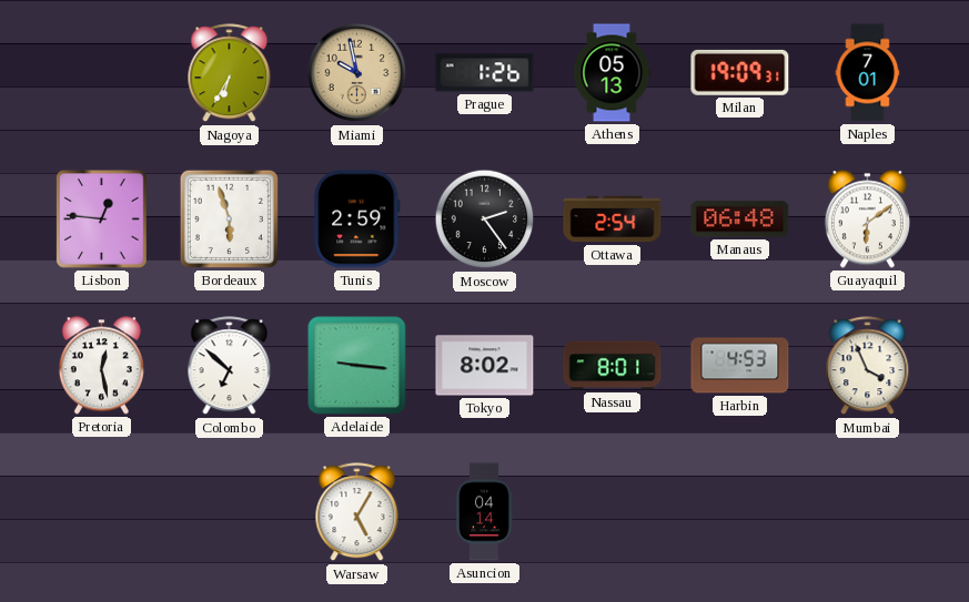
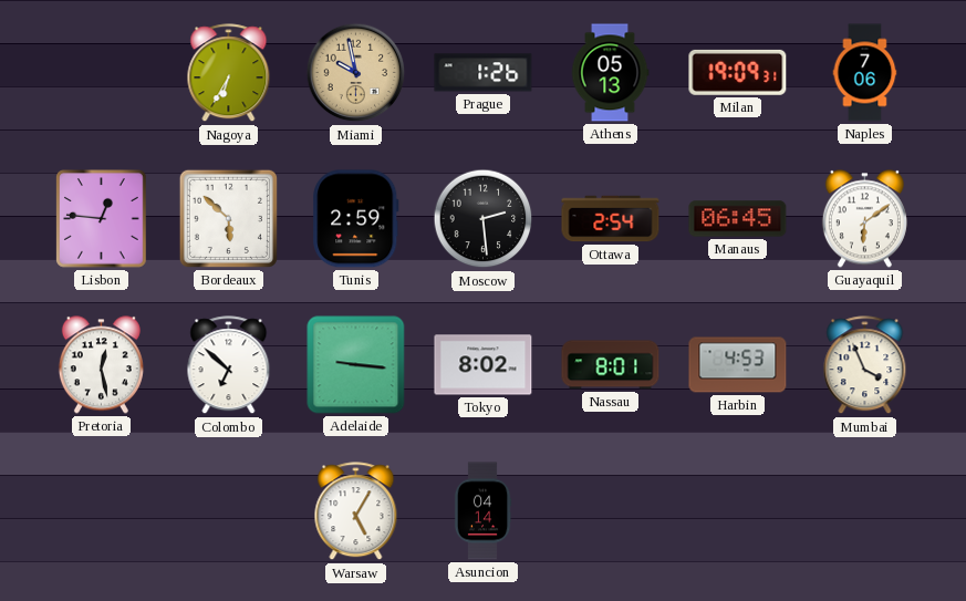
Naples: 7:01 -> 7:06 (865, 73)
Bordeaux: 5:57 -> 5:52 (228, 218)
Moscow: 2:24 -> 2:29 (484, 219)
Manaus: 06:48 -> 06:45 (738, 219)
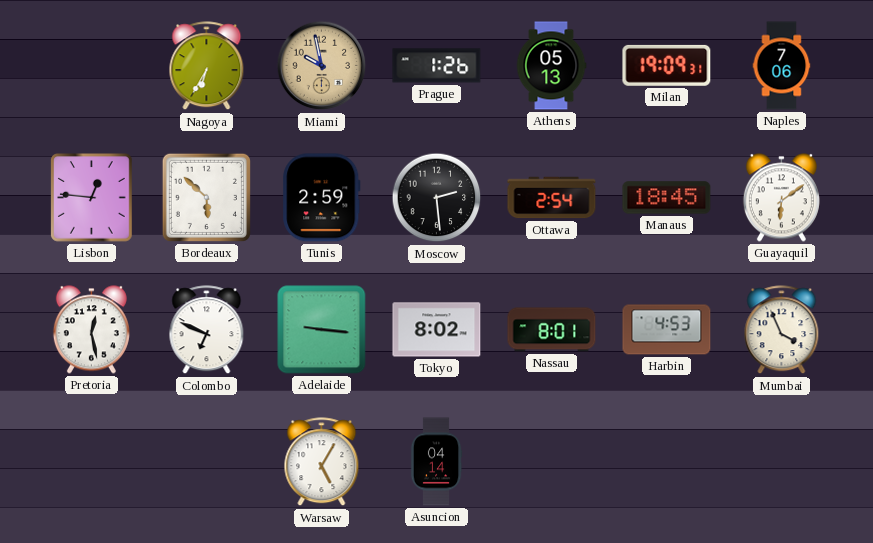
Manaus: 06:45 -> 18:45 (667, 198)
Colombo: 6:52 -> 6:49 (207, 330)
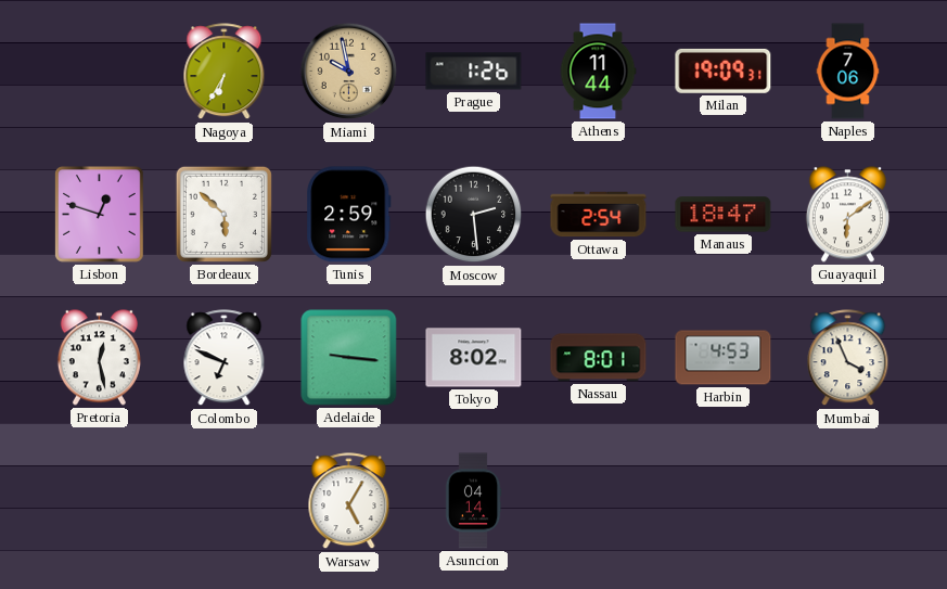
Athens: 05:13 -> 11:44 (598, 72)
Lisbon: 12:46 -> 12:48 (100, 215)
Manaus: 18:45 -> 18:47 (724, 215)
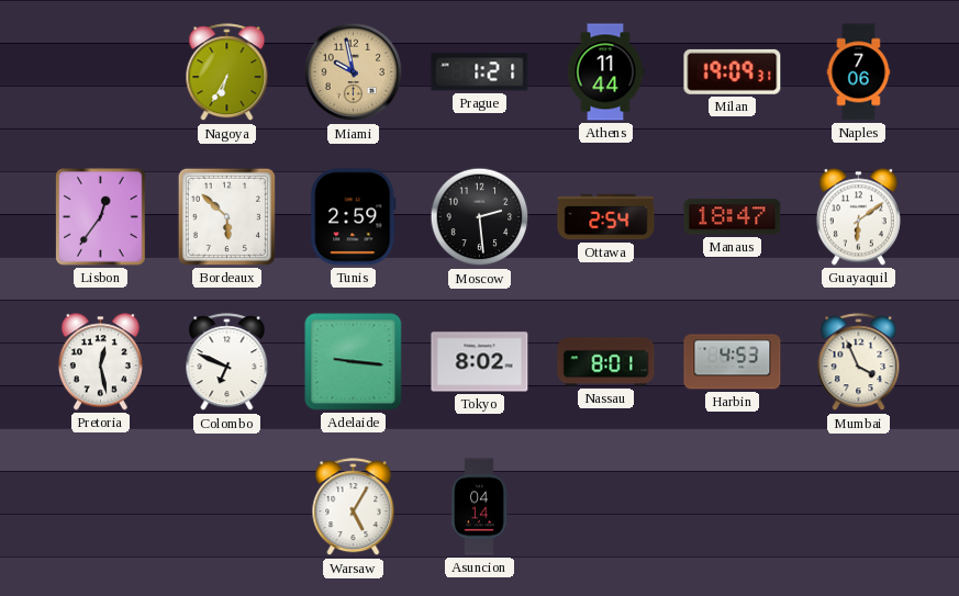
Prague: 1:26 -> 1:21 (480, 72)
Lisbon: 12:48 -> 12:36 (101, 217)
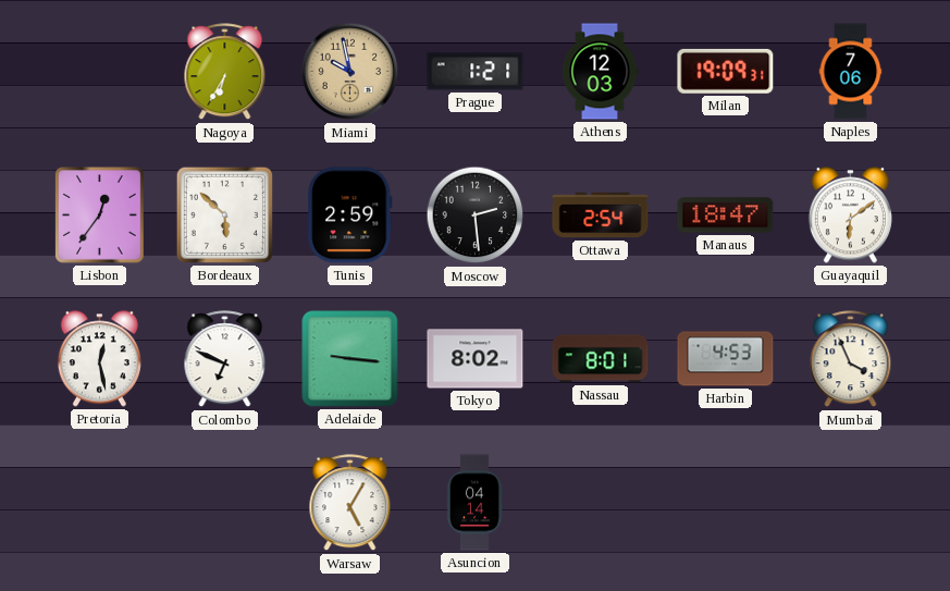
Athens: 11:44 -> 12:03 (600, 72)
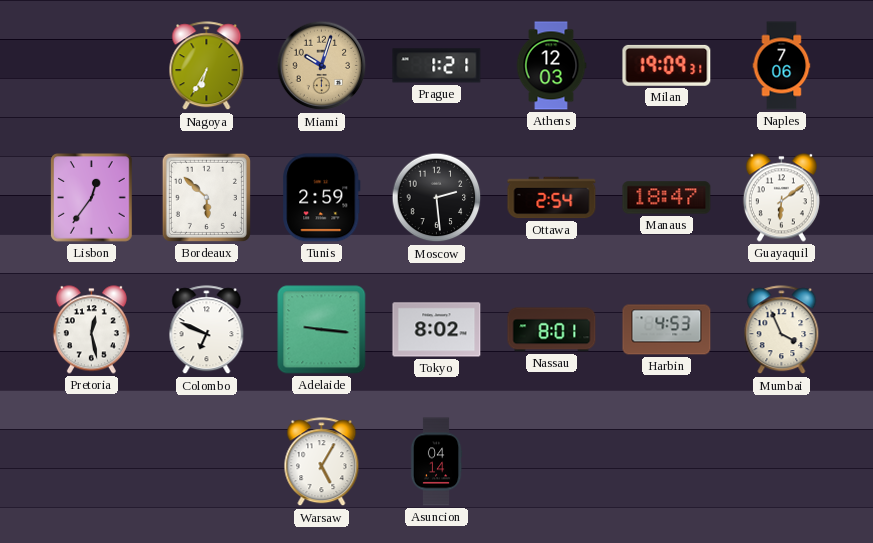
Miami: 9:58 -> 10:03 (322, 66)
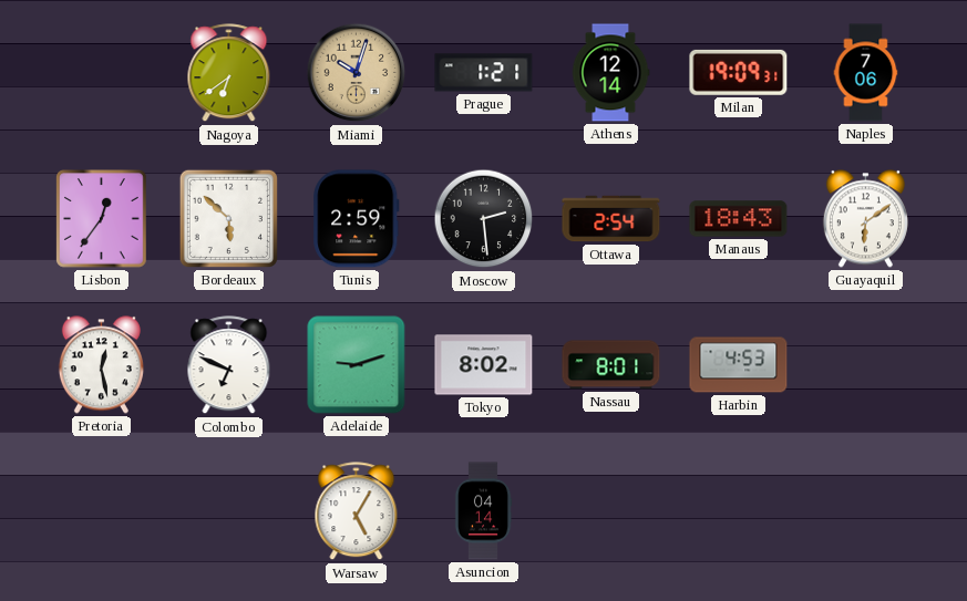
Nagoya: 6:35 -> 6:39 (229, 73)
Athens: 12:03 -> 12:14 (610, 73)
Manaus: 18:47 -> 18:43 (739, 219)
Adelaide: 9:16 -> 9:12 (357, 365)
Mumbai: 3:56 -> none (782, 330)
